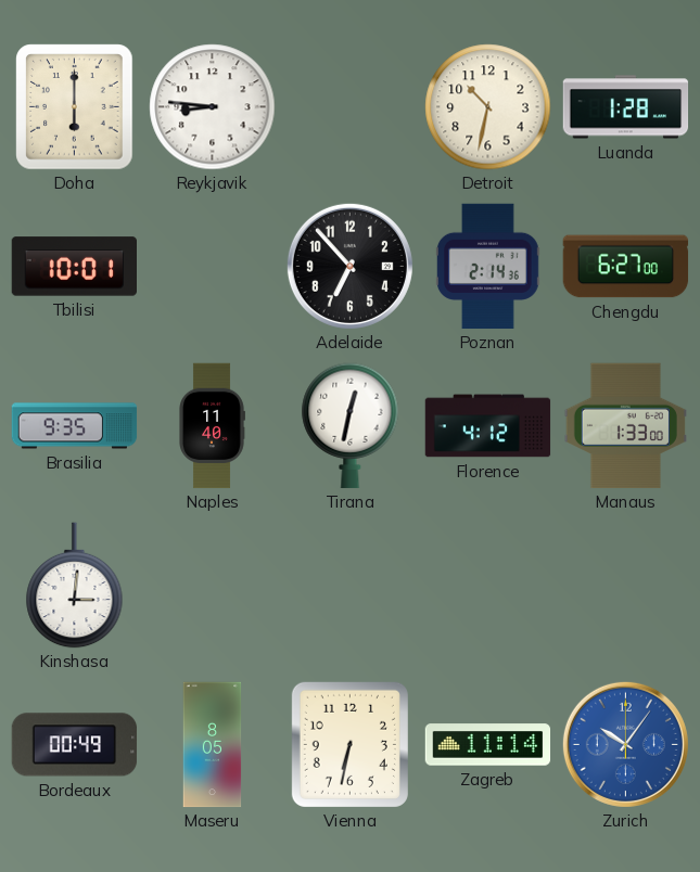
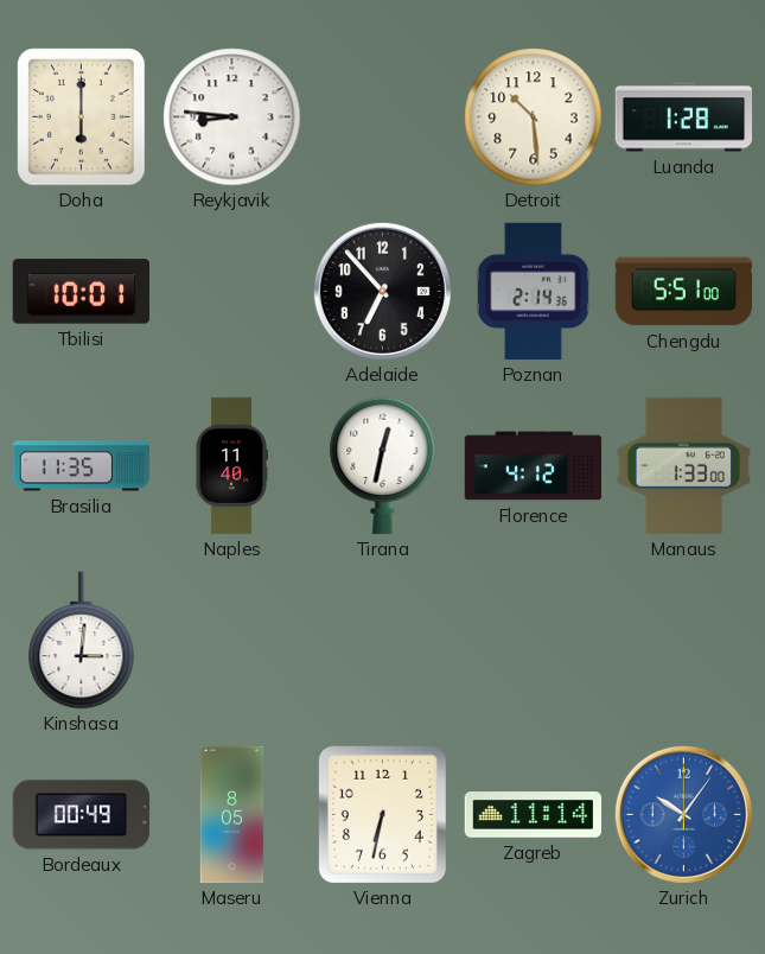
Detroit: 10:32 -> 10:29 (534, 117)
Chengdu: 6:27 -> 5:51 (684, 292)
Brasilia: 9:35 -> 11:35 (82, 466)
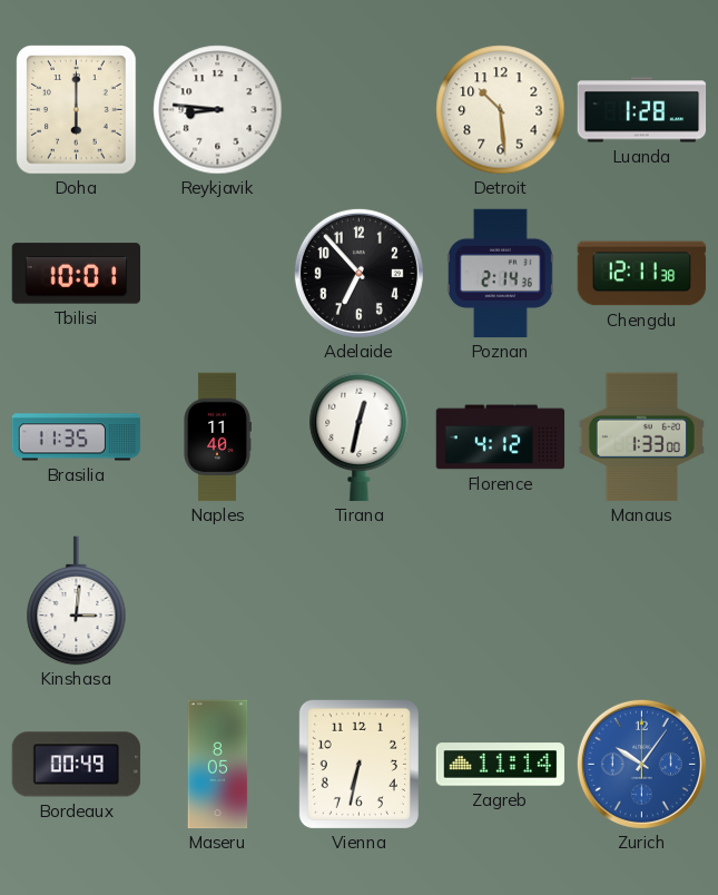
Chengdu: 5:51 -> 12:11 (642, 274)
